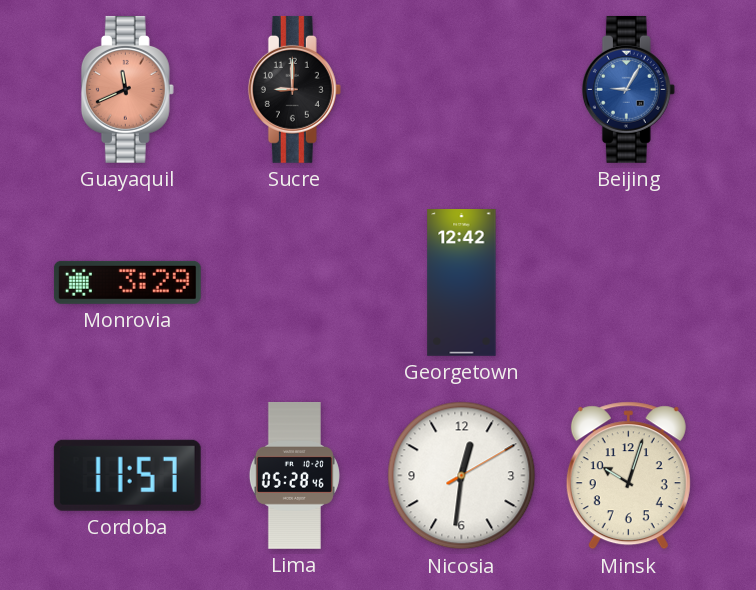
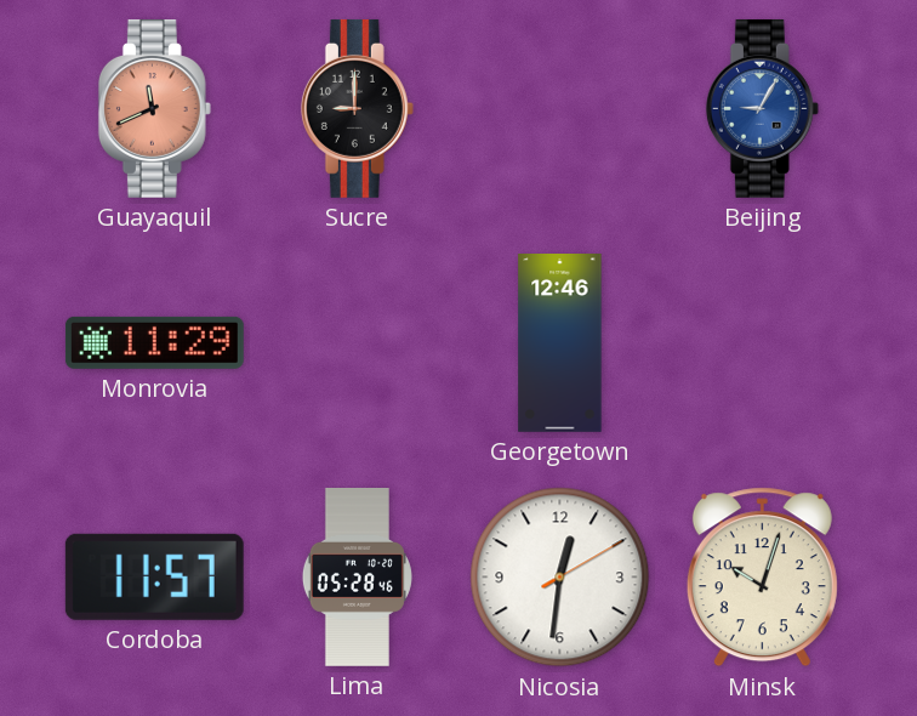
Monrovia: 3:29 -> 11:29 (154, 342)
Georgetown: 12:42 -> 12:46 (560, 343)
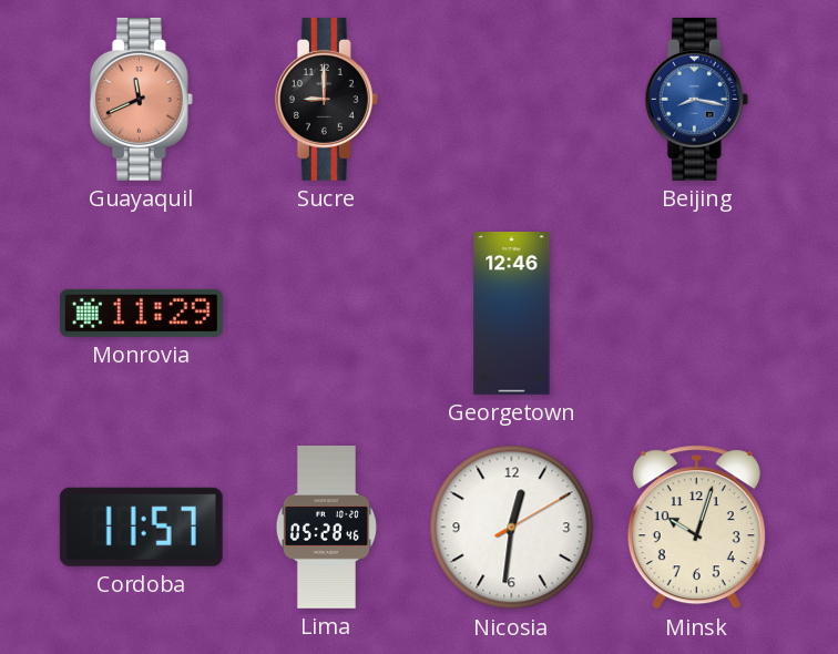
Beijing: 9:05 -> 8:17 (696, 99)
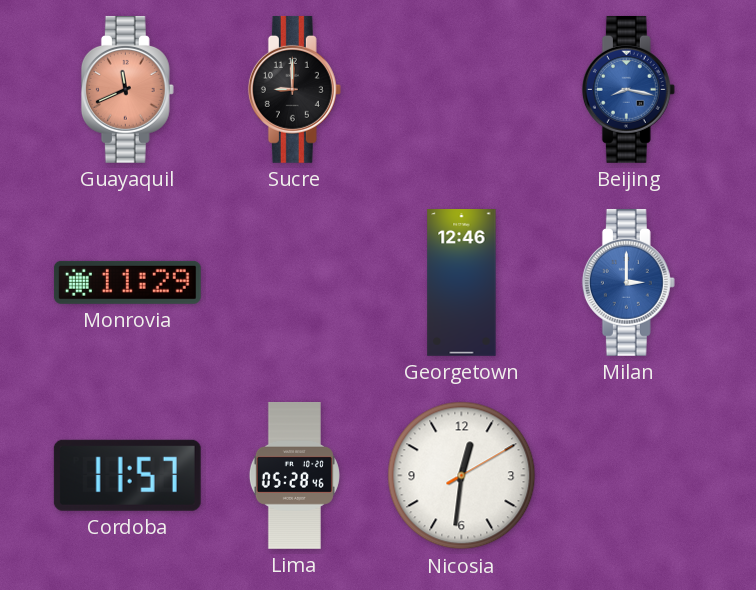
Milan: none -> 3:00 (628, 282)
Minsk: 10:03 -> none (696, 528)
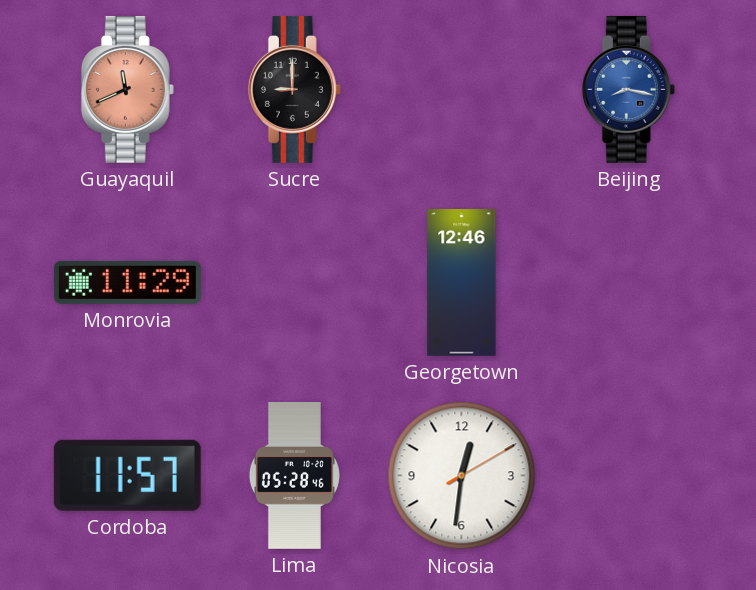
Milan: 3:00 -> none (628, 282)
